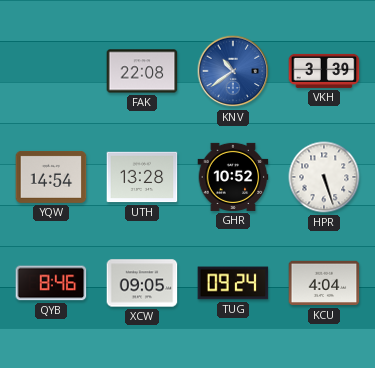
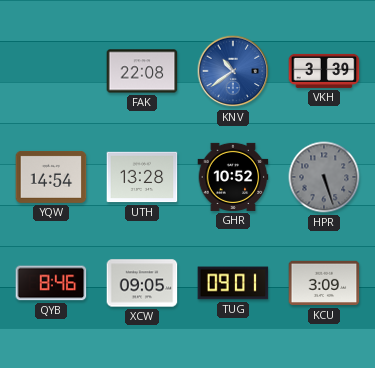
HPR dial: white -> grey (324, 177)
TUG: 09:24 -> 09:01 (233, 283)
KCU: 4:04 -> 3:09 (324, 283)
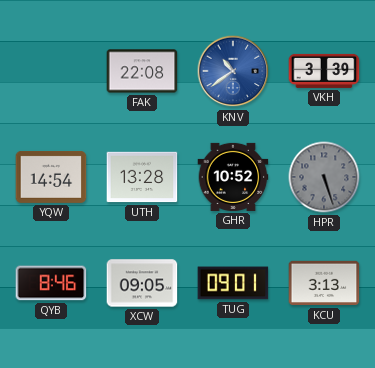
KCU: 3:09 -> 3:13 (324, 283)
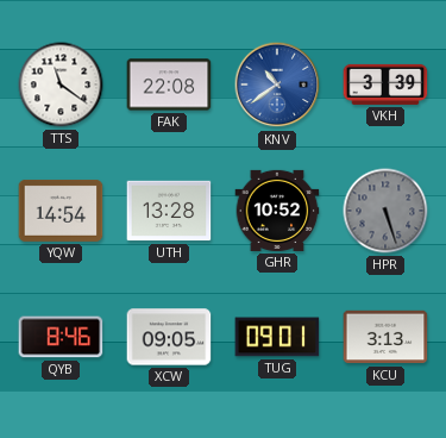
TTS: none -> 11:21 (61, 85)
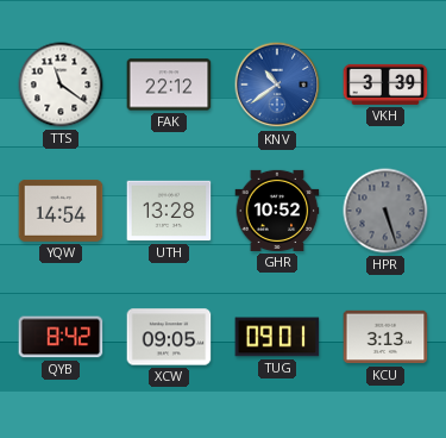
FAK: 22:08 -> 22:12 (169, 85)
QYB: 8:46 -> 8:42 (61, 337)
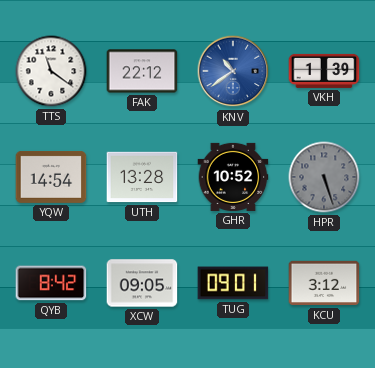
VKH: 3:39 -> 1:39 (324, 71)
KCU: 3:13 -> 3:12 (324, 283)
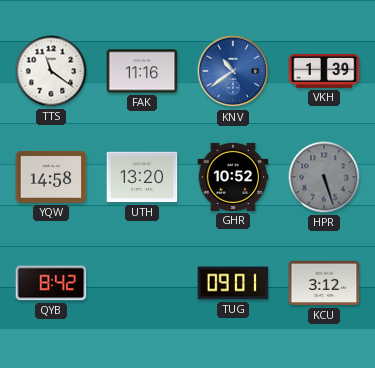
FAK: 22:12 -> 11:16 (142, 71)
YQW: 14:54 -> 14:58 (51, 177)
UTH: 13:28 -> 13:20 (142, 177)
XCW: 09:05 -> none (142, 283)
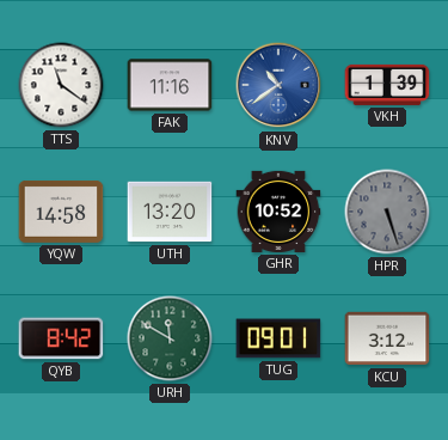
URH: none -> 11:50 (170, 338)
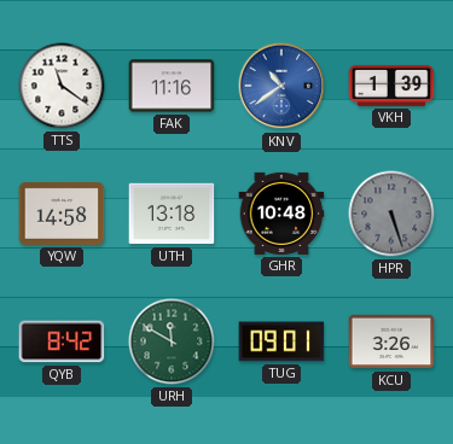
UTH: 13:20 -> 13:18 (172, 214)
GHR: 10:52 -> 10:48 (281, 214)
KCU: 3:12 -> 3:26 (391, 341)
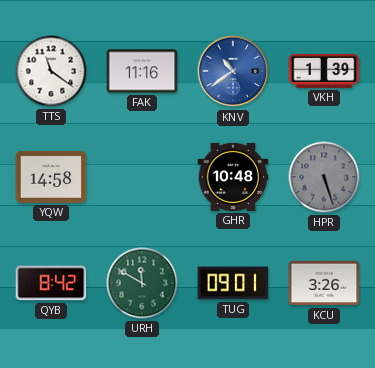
UTH: 13:18 -> none (172, 214)
